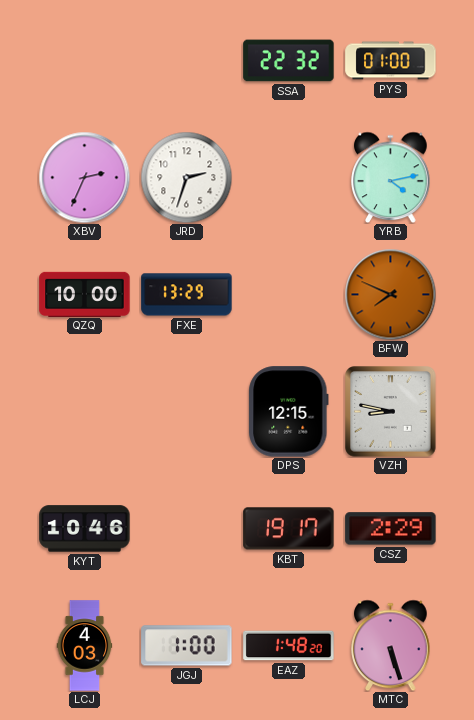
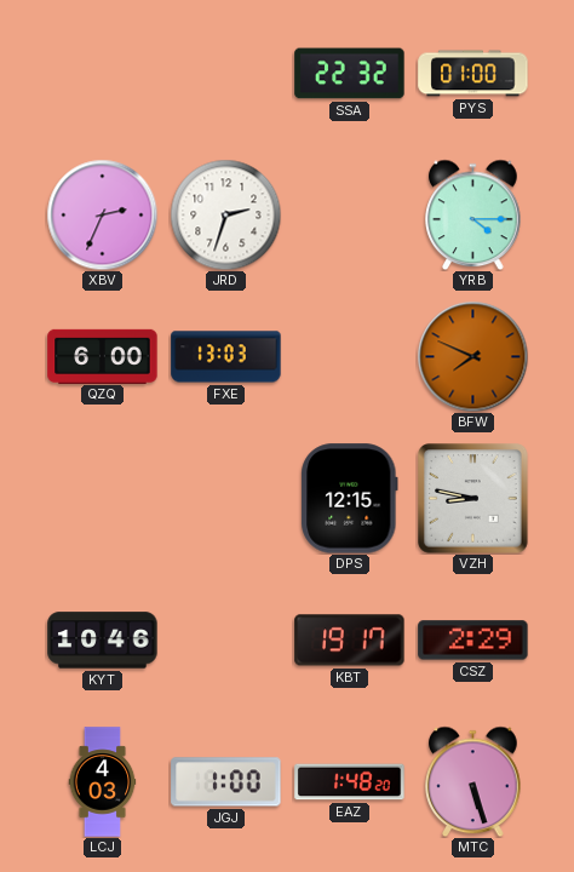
YRB: 4:13 -> 4:15 (473, 214)
QZQ: 10:00 -> 6:00 (103, 356)
FXE: 13:29 -> 13:03 (226, 357)
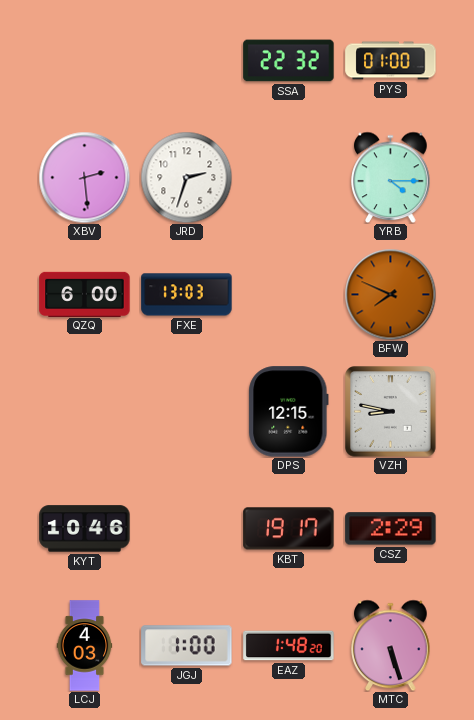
XBV: 2:34 -> 2:29 (84, 177)
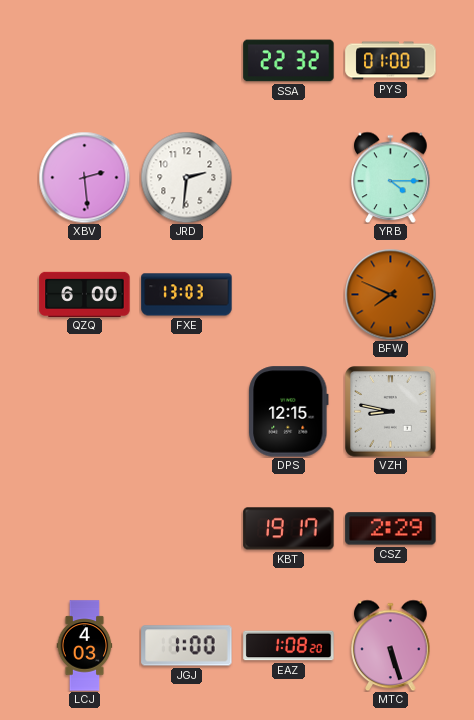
JRD: 2:33 -> 2:31 (186, 177)
KYT: 10:46 -> none (85, 529)
EAZ: 1:48 -> 1:08 (289, 646)
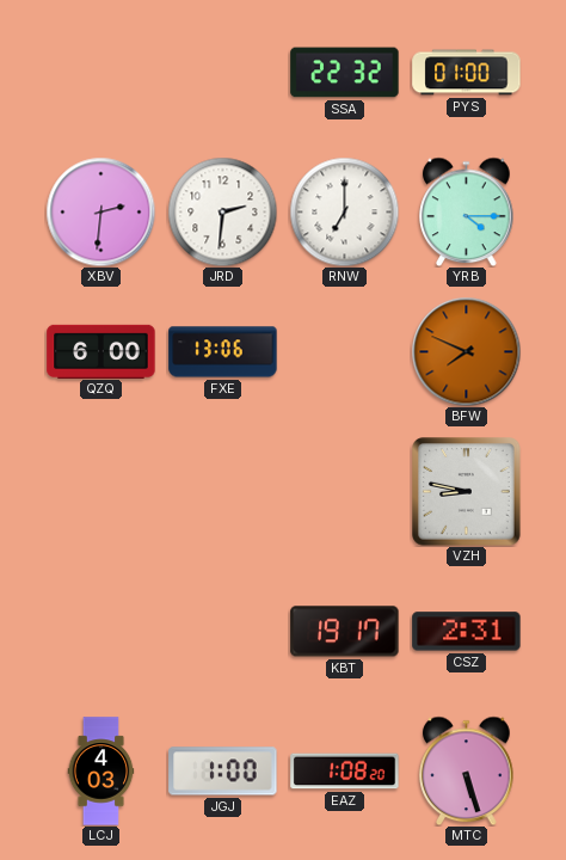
XBV: 2:29 -> 2:31 (100, 211)
RNW: none -> 7:00 (344, 211)
FXE: 13:03 -> 13:06 (223, 352)
DPS: 12:15 -> none (289, 412)
CSZ: 2:29 -> 2:31 (467, 632)
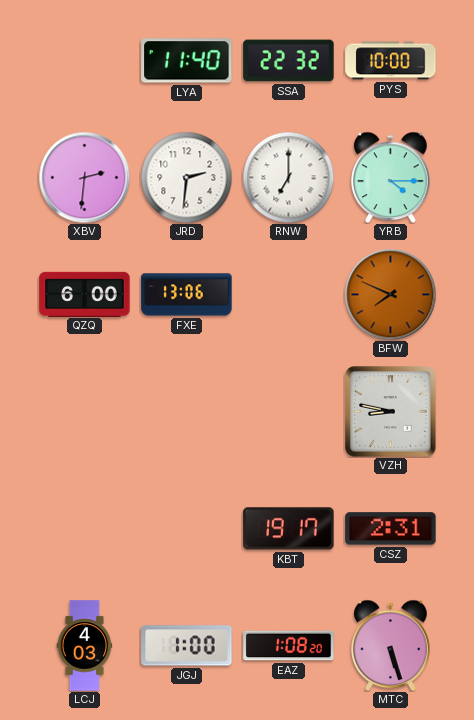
LYA: none -> 11:40 (187, 61)
PYS: 01:00 -> 10:00 (391, 61)
